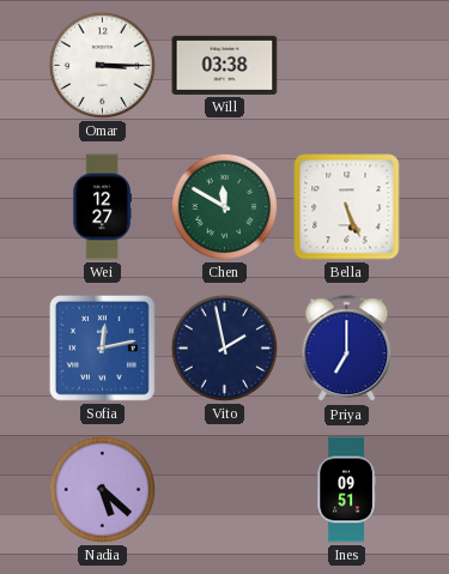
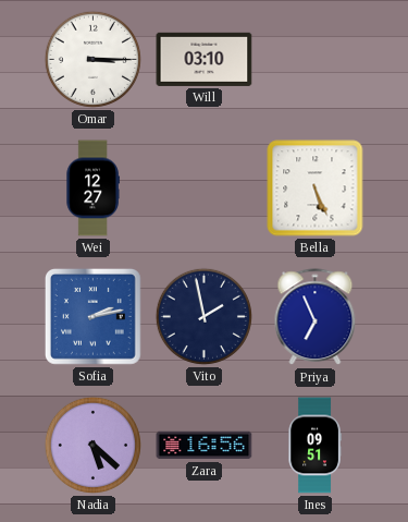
Will: 03:38 -> 03:10 (205, 59)
Chen: 11:50 -> none (224, 206)
Sofia: 12:13 -> 2:13 (92, 316)
Priya: 7:00 -> 6:56 (316, 317)
Zara: none -> 16:56 (205, 446)
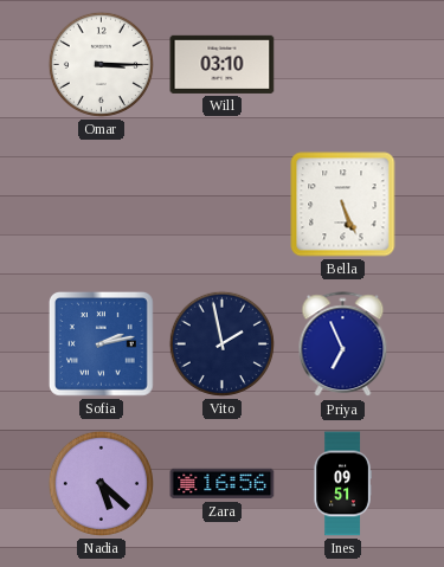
Wei: 12:27 -> none (92, 189)
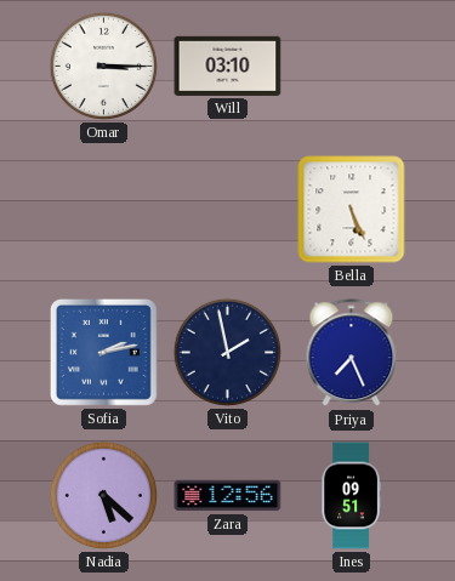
Priya: 6:56 -> 7:26 (352, 353)
Zara: 16:56 -> 12:56 (228, 496)
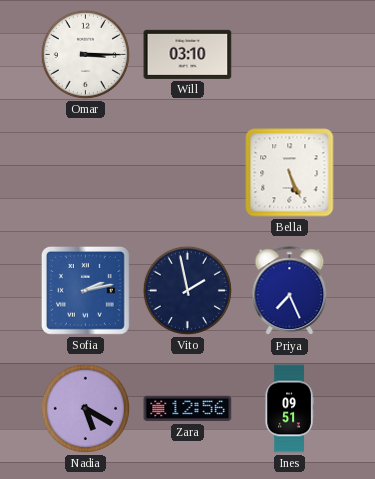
Nadia: 5:22 -> 5:20 (85, 408)
